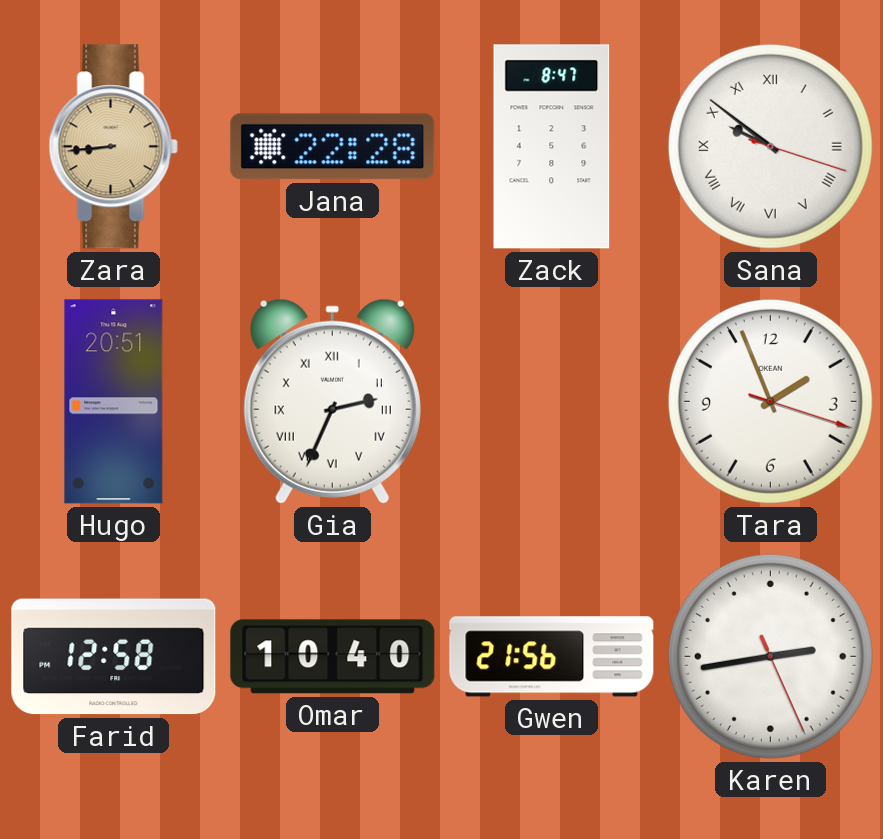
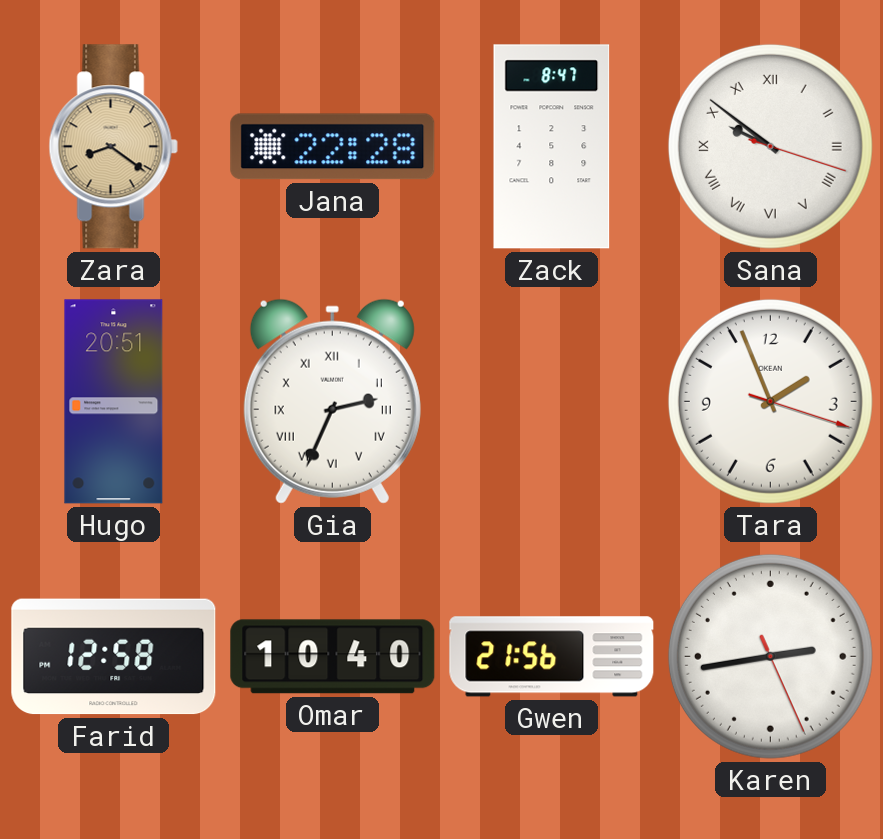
Zara: 8:44 -> 8:21 (113, 147)
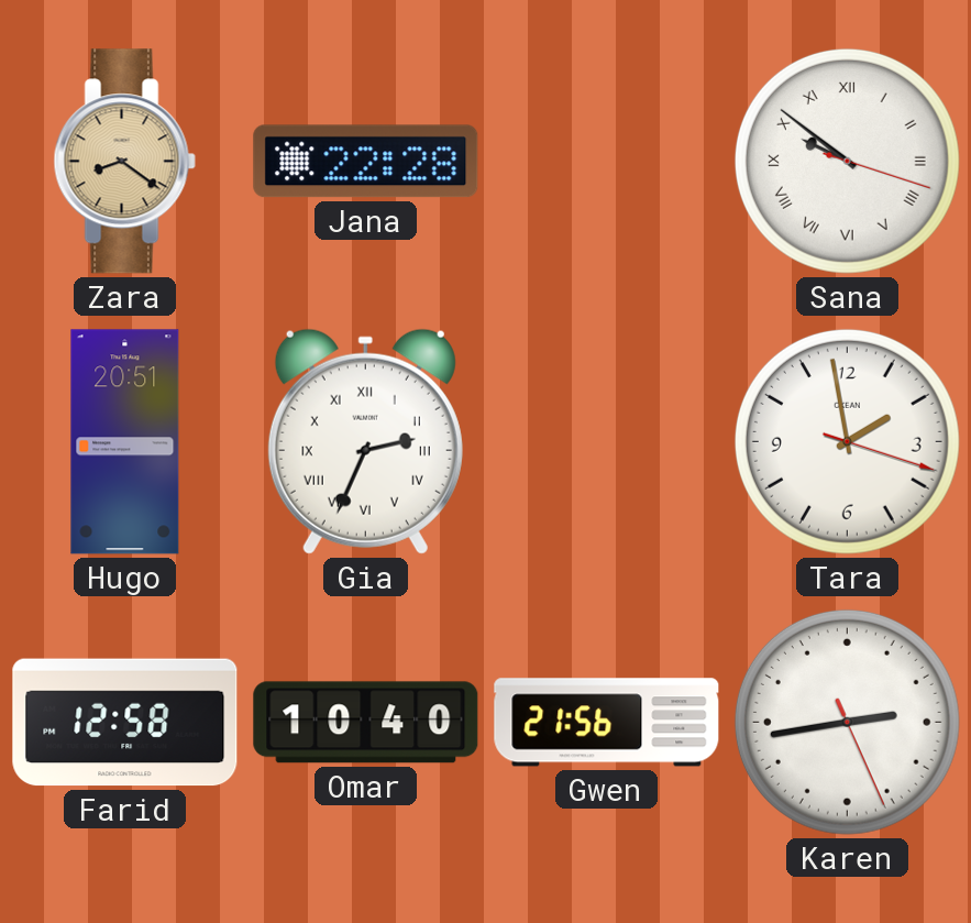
Zack: 8:47 -> none (552, 147)
Tara: 1:56 -> 1:58 (847, 441)
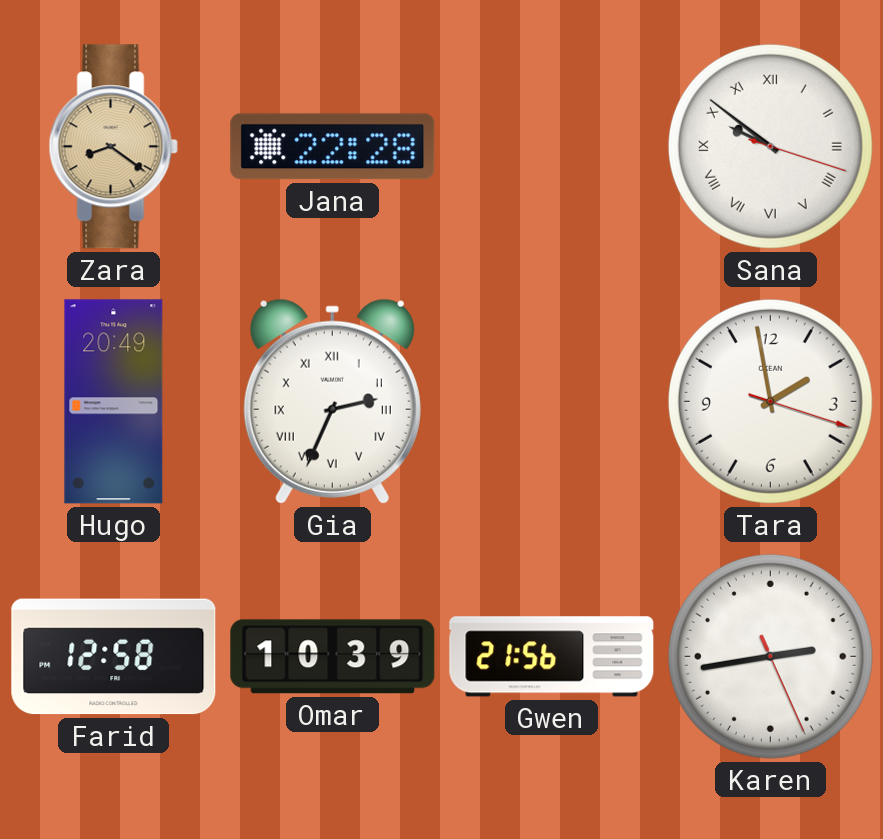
Hugo: 20:51 -> 20:49 (114, 402)
Omar: 10:40 -> 10:39 (333, 657)
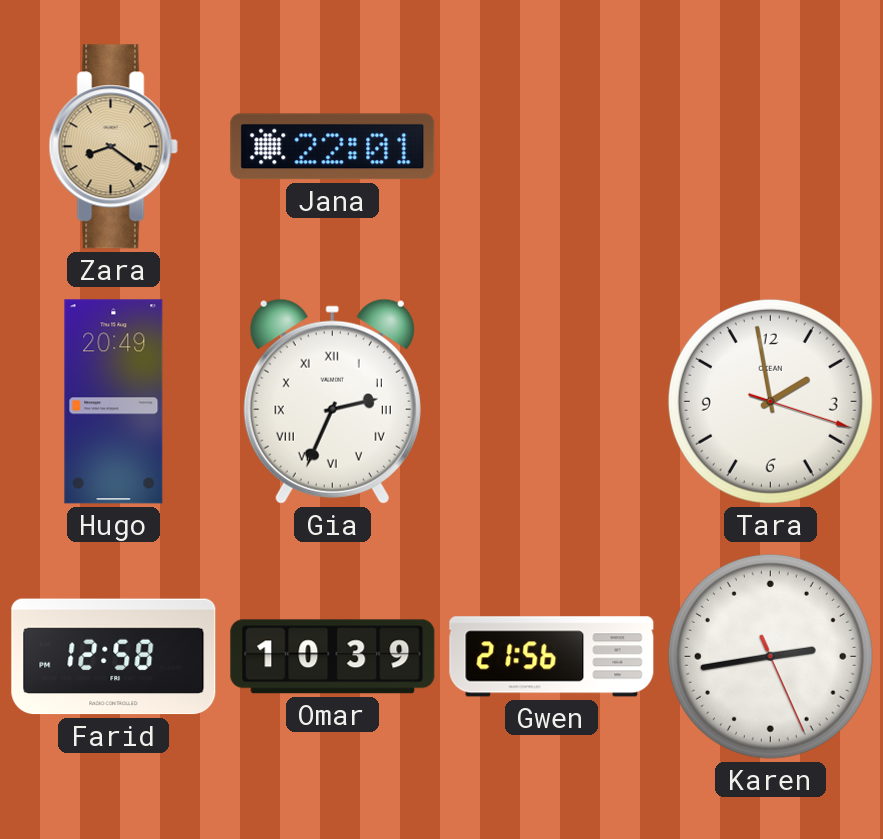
Jana: 22:28 -> 22:01 (333, 147)
Sana: 9:51 -> none (770, 146)
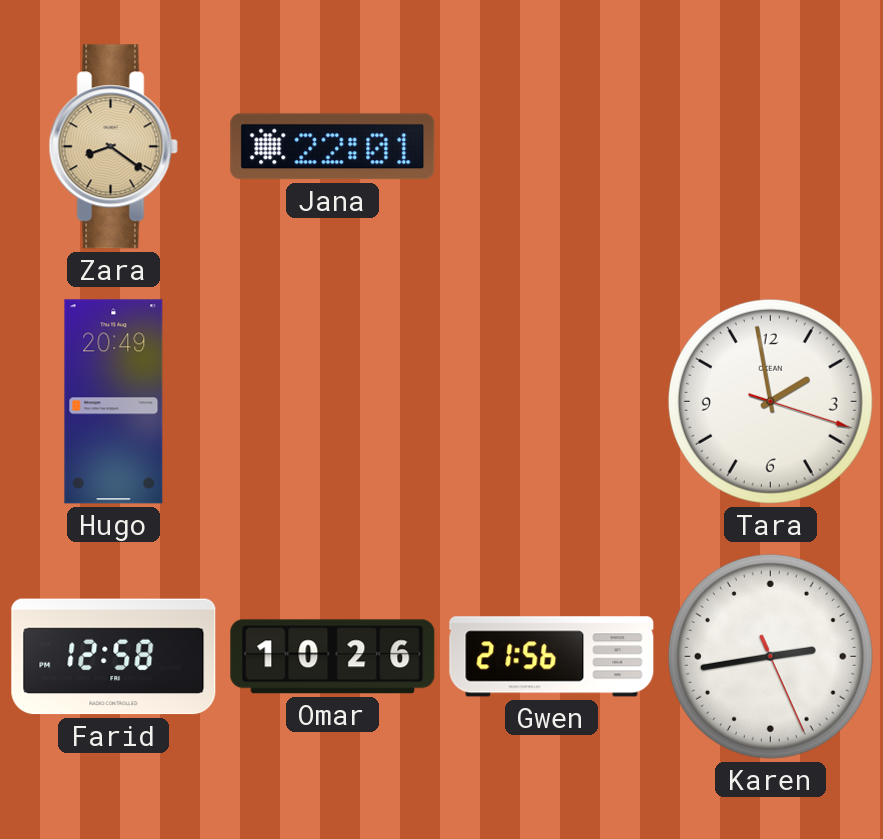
Gia: 2:34 -> none (332, 401)
Omar: 10:39 -> 10:26 (333, 657)
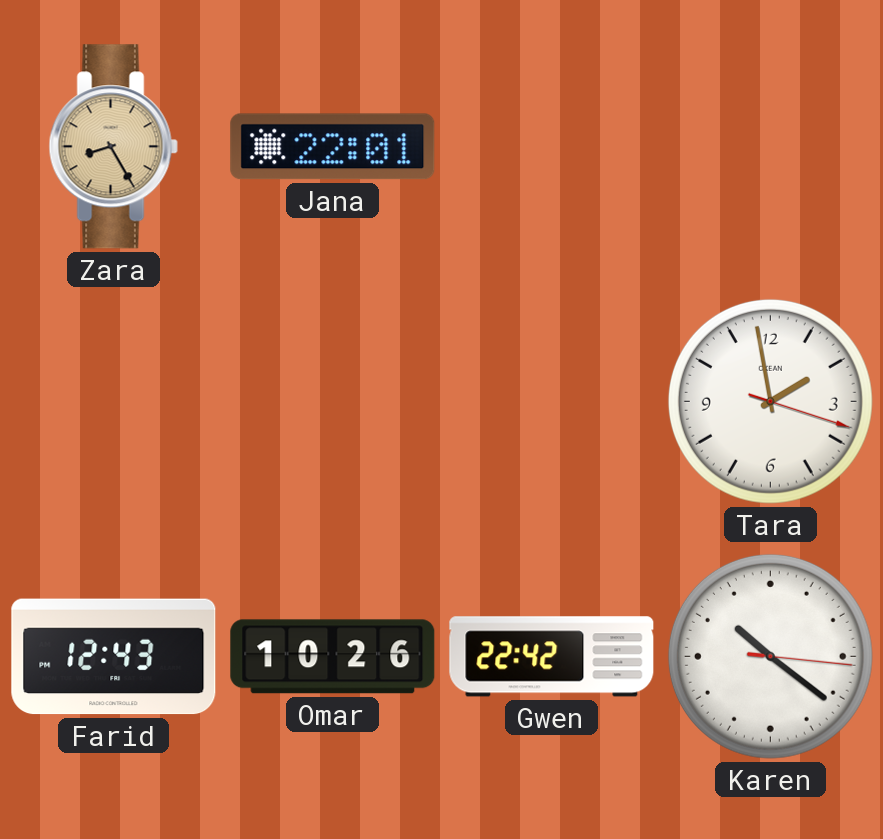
Zara: 8:21 -> 8:25 (113, 147)
Hugo: 20:49 -> none (114, 402)
Farid: 12:58 -> 12:43 (114, 657)
Gwen: 21:56 -> 22:42 (552, 657)
Karen: 2:43 -> 10:21 (770, 656)
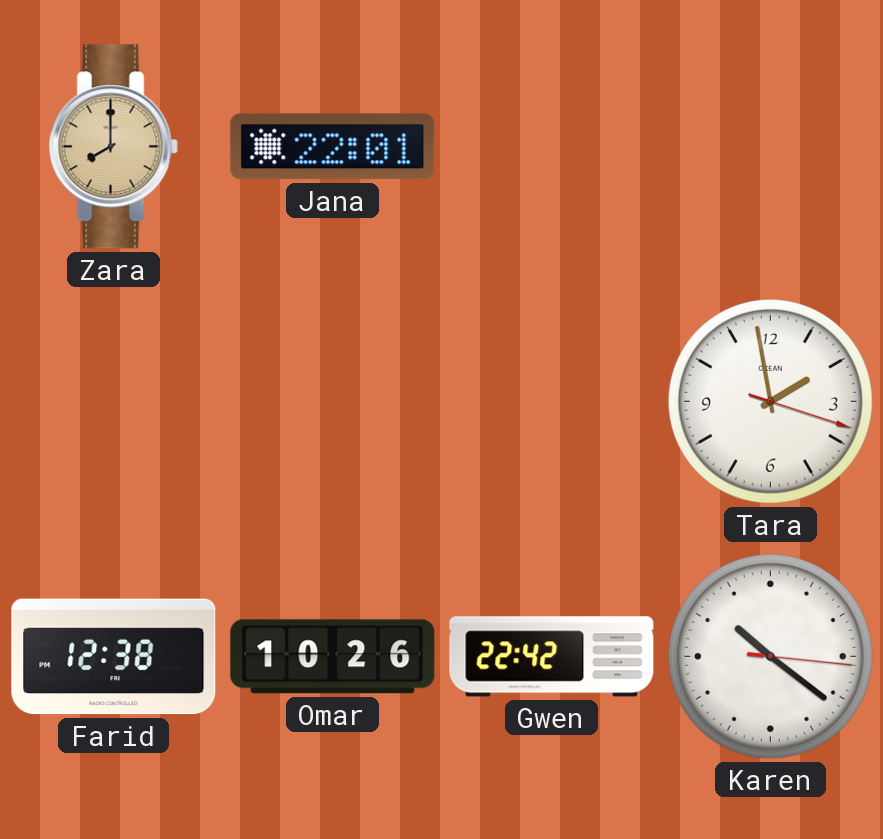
Zara: 8:25 -> 8:00 (113, 147)
Farid: 12:43 -> 12:38 (114, 657)
